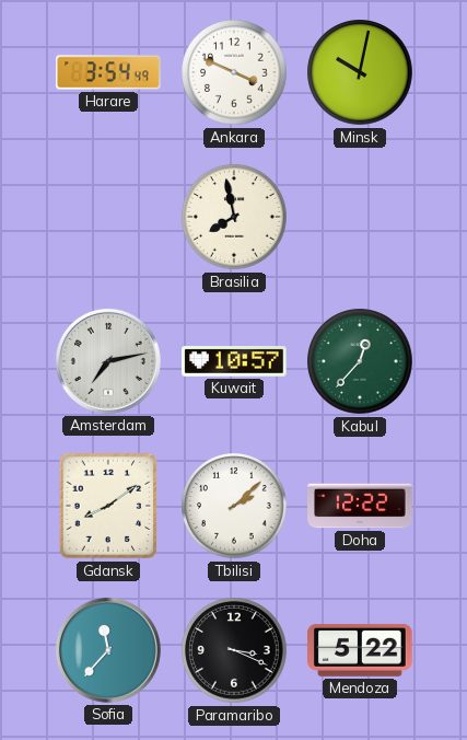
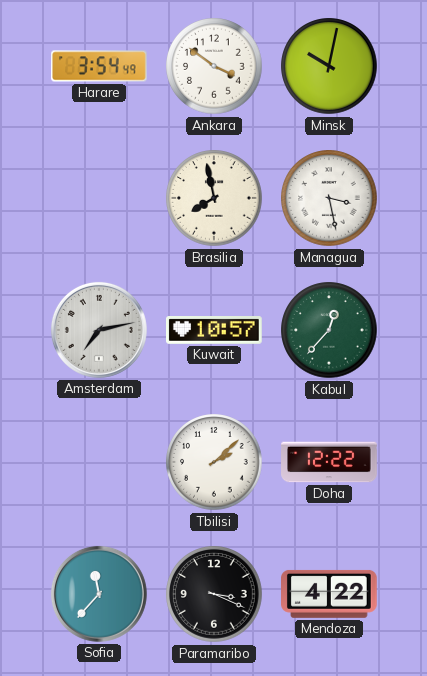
Ankara: 3:49 -> 3:51 (214, 66)
Managua: none -> 3:28 (329, 198)
Gdansk: 8:09 -> none (108, 506)
Mendoza: 5:22 -> 4:22 (330, 594)
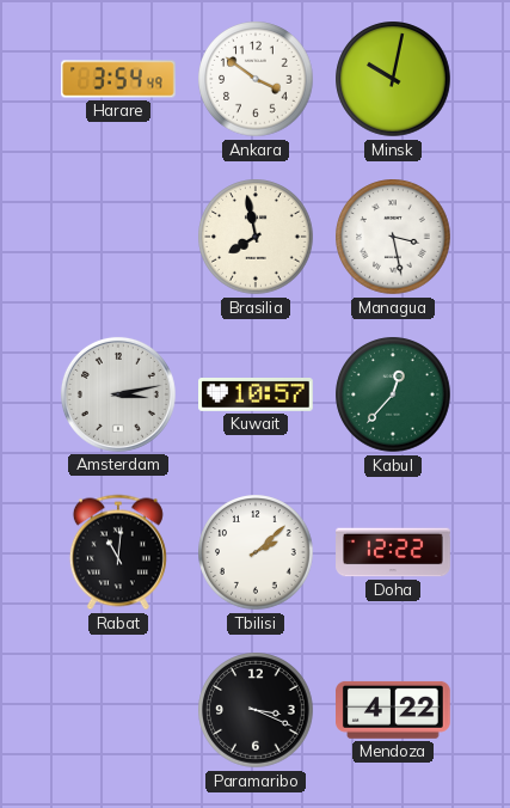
Amsterdam: 7:13 -> 3:13 (118, 394)
Rabat: none -> 11:01 (118, 552)
Sofia: 11:37 -> none (99, 594)
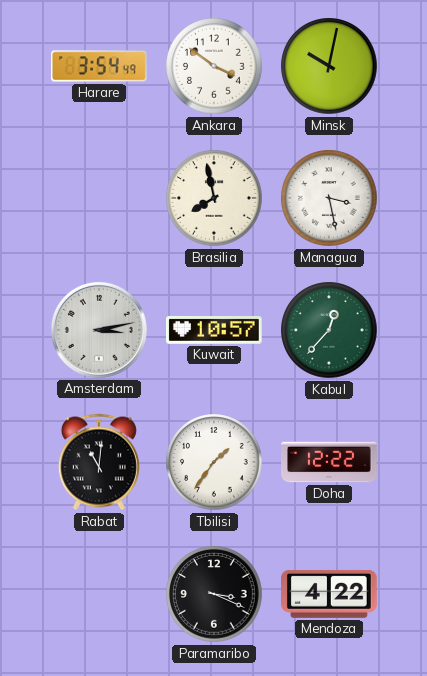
Tbilisi: 2:08 -> 1:36 (214, 462)
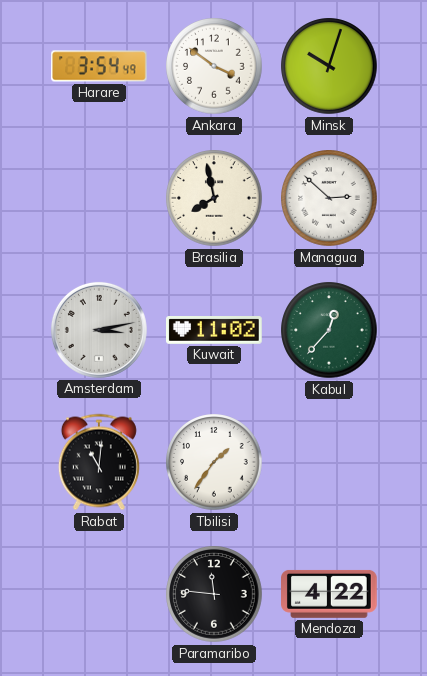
Minsk: 10:02 -> 10:03 (329, 66)
Managua: 3:28 -> 2:52 (329, 198)
Kuwait: 10:57 -> 11:02 (215, 331)
Doha: 12:22 -> none (329, 462)
Paramaribo: 3:19 -> 11:46 (214, 594)
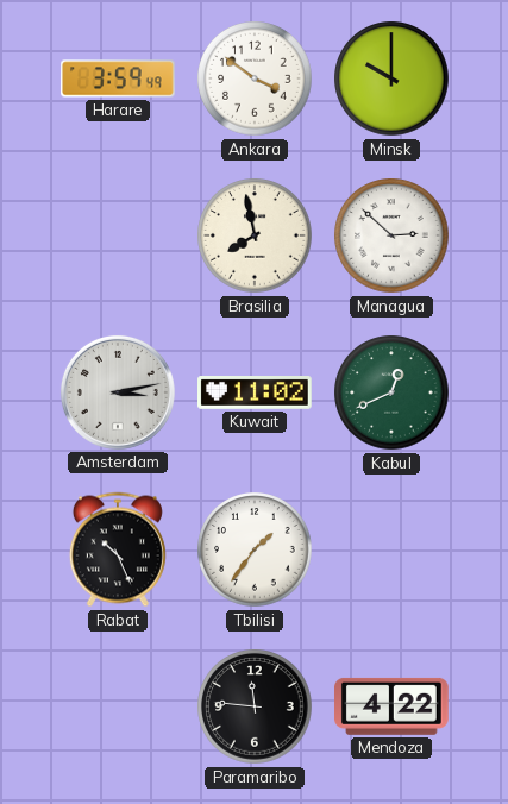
Harare: 3:54 -> 3:59 (118, 78)
Minsk: 10:03 -> 10:00 (391, 78)
Kabul: 12:37 -> 12:41 (391, 392)
Rabat: 11:01 -> 10:26 (118, 549)
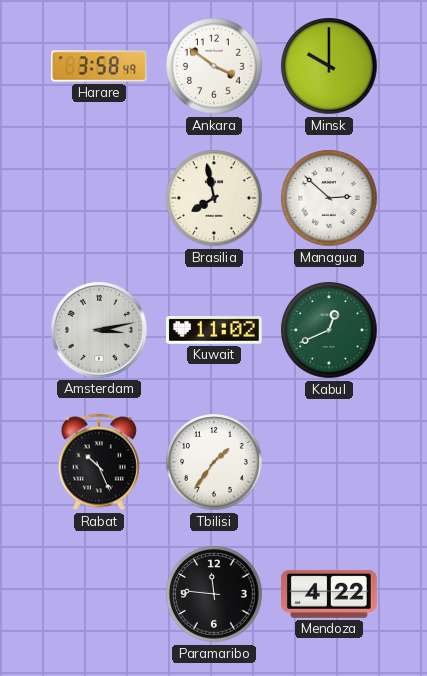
Harare: 3:59 -> 3:58 (99, 66)
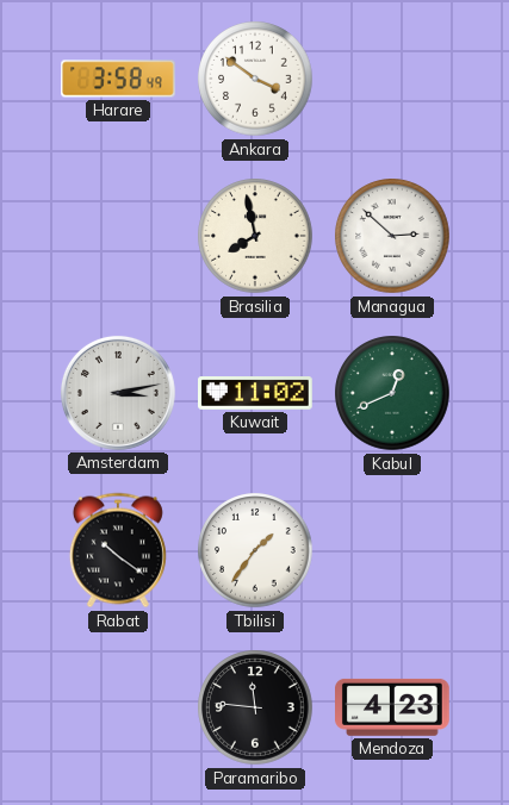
Minsk: 10:00 -> none (329, 66)
Rabat: 10:26 -> 10:21 (118, 550)
Mendoza: 4:22 -> 4:23 (393, 707)
